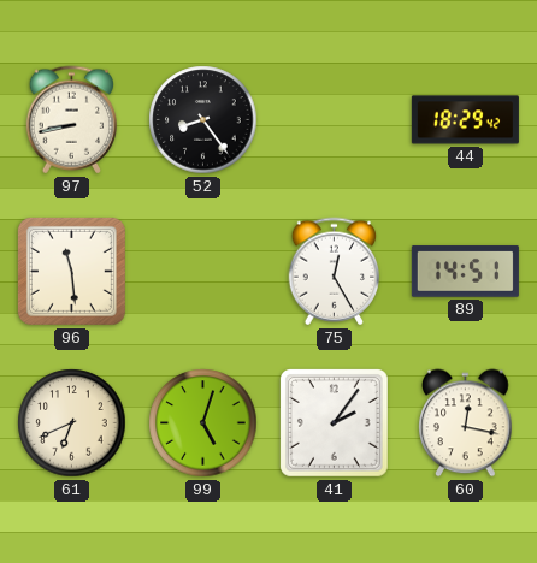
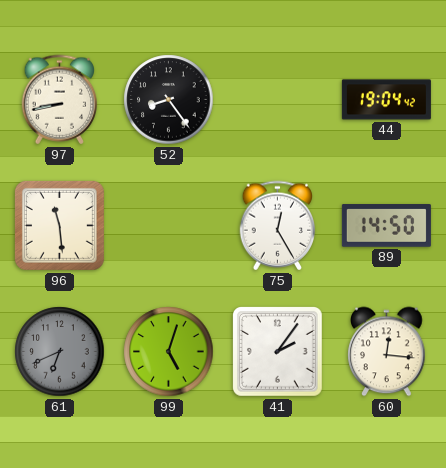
44: 18:29 -> 19:04 (386, 100)
89: 14:51 -> 14:50 (386, 226)
61 dial: cream -> grey (60, 352)
60: 12:17 -> 12:16 (387, 352)
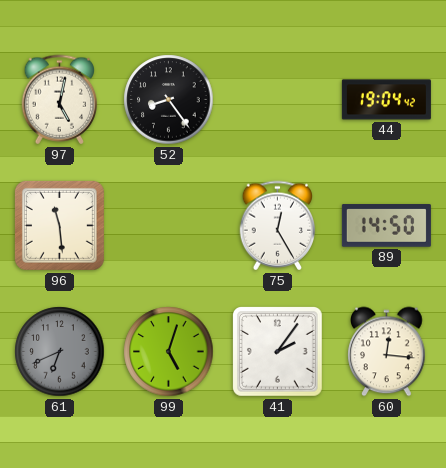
97: 8:43 -> 5:02 (60, 100)
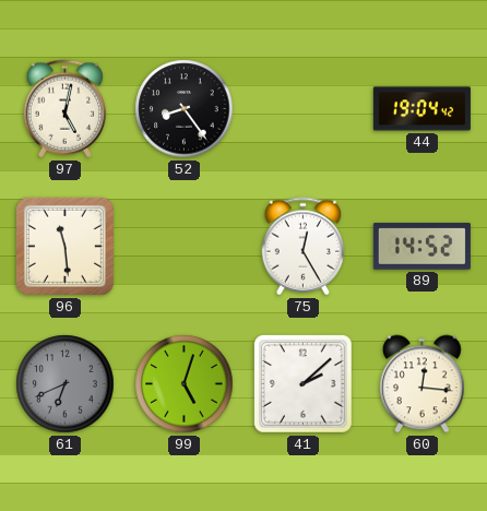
89: 14:50 -> 14:52 (421, 247)
41: 2:06 -> 2:08 (304, 384)
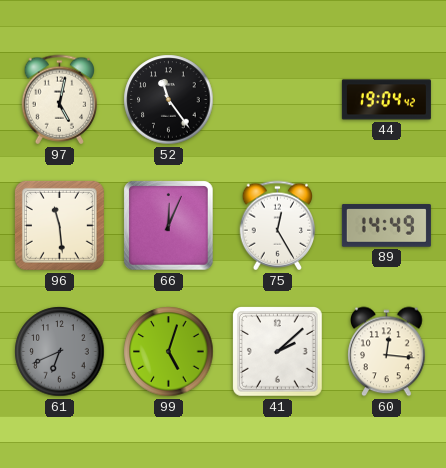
52: 8:24 -> 11:24 (169, 100)
66: none -> 12:04 (169, 226)
89: 14:52 -> 14:49 (386, 226)
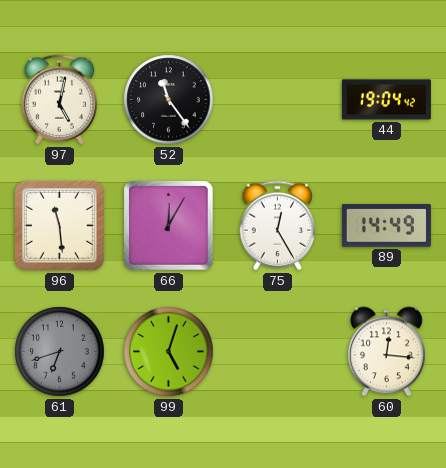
66: 12:04 -> 12:05 (169, 226)
61: 6:41 -> 6:42 (60, 352)
41: 2:08 -> none (278, 352)
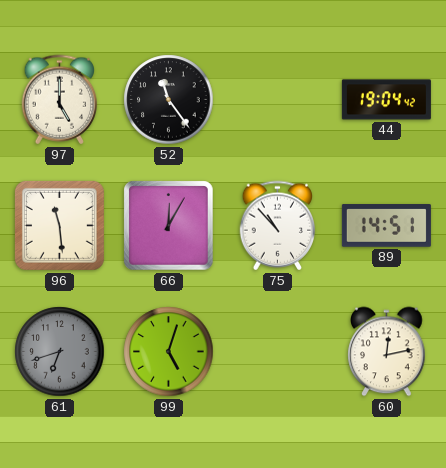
97: 5:02 -> 5:00 (60, 100)
75: 12:25 -> 10:53 (278, 226)
89: 14:49 -> 14:51 (386, 226)
60: 12:16 -> 12:13 (387, 352)
